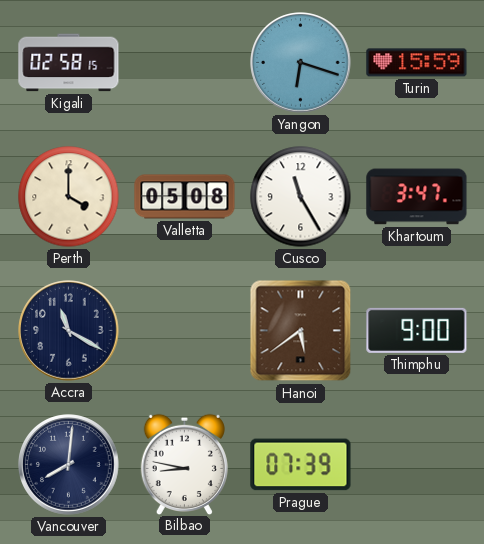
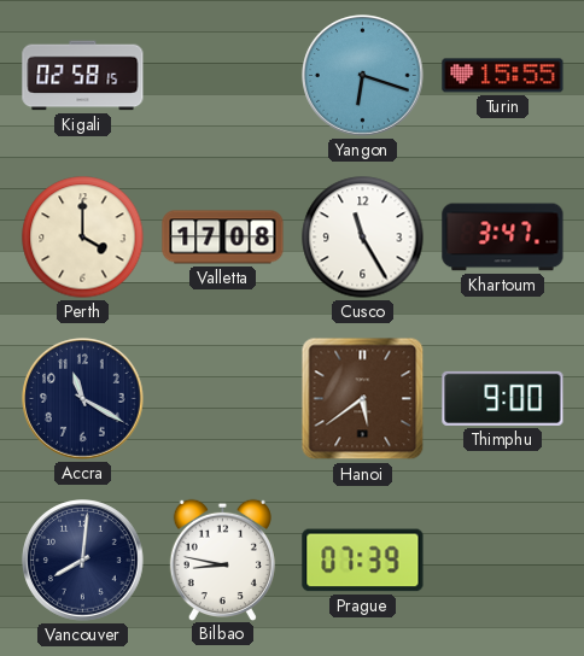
Turin: 15:59 -> 15:55 (503, 76)
Valletta: 05:08 -> 17:08 (223, 238)
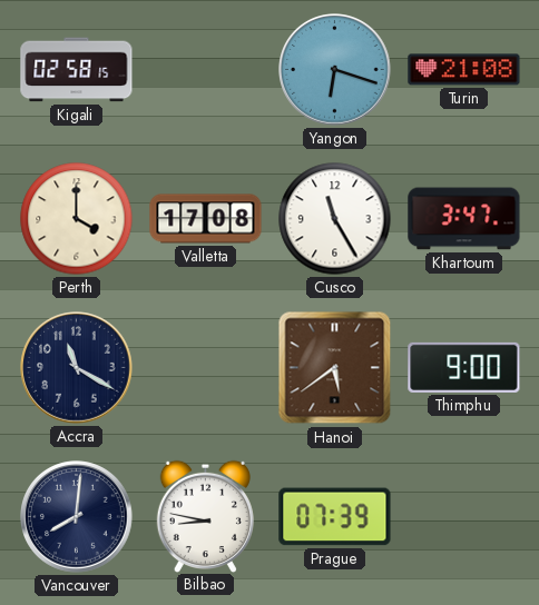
Turin: 15:55 -> 21:08 (464, 70)
